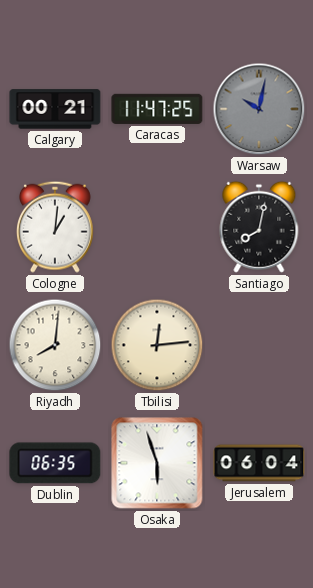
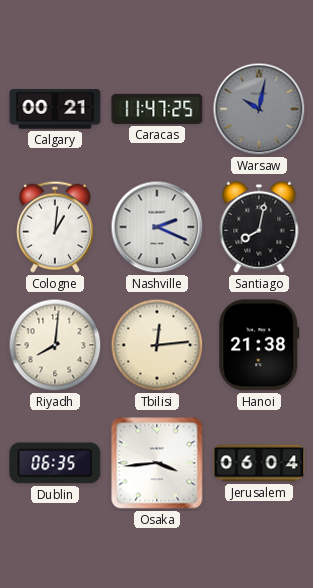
Nashville: none -> 2:19 (157, 227)
Hanoi: none -> 21:38 (259, 345)
Osaka: 5:57 -> 3:44 (157, 463)
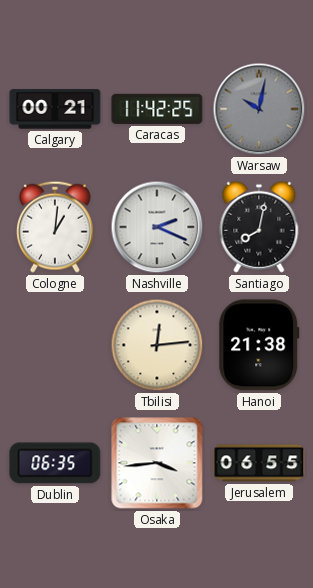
Caracas: 11:47 -> 11:42 (157, 109)
Riyadh: 8:01 -> none (55, 345)
Jerusalem: 06:04 -> 06:55 (259, 463)
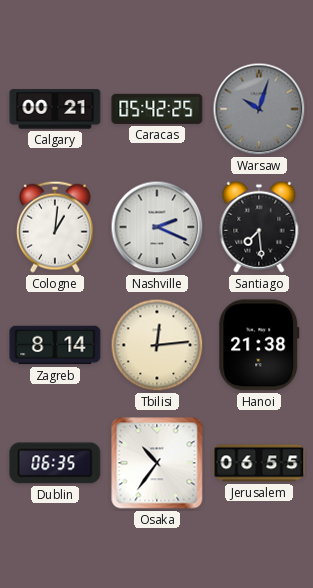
Caracas: 11:42 -> 05:42 (157, 109)
Warsaw: 10:02 -> 10:03 (259, 109)
Santiago: 8:02 -> 7:29 (259, 227)
Zagreb: none -> 8:14 (55, 345)
Osaka: 3:44 -> 10:36 (157, 463)
